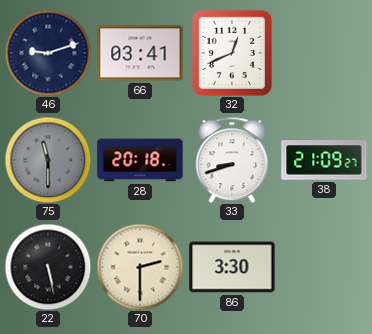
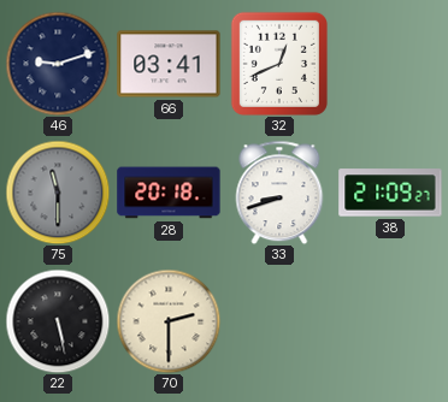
86: 3:30 -> none (232, 267)
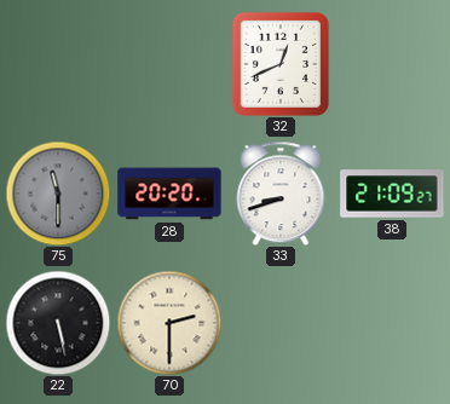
46: 9:12 -> none (58, 64)
66: 03:41 -> none (169, 64)
28: 20:18 -> 20:20 (169, 194)
